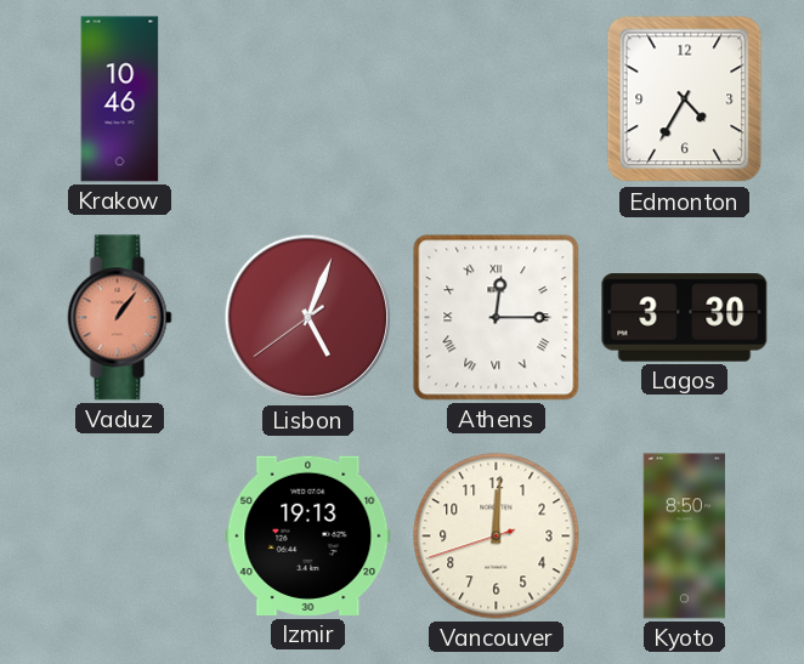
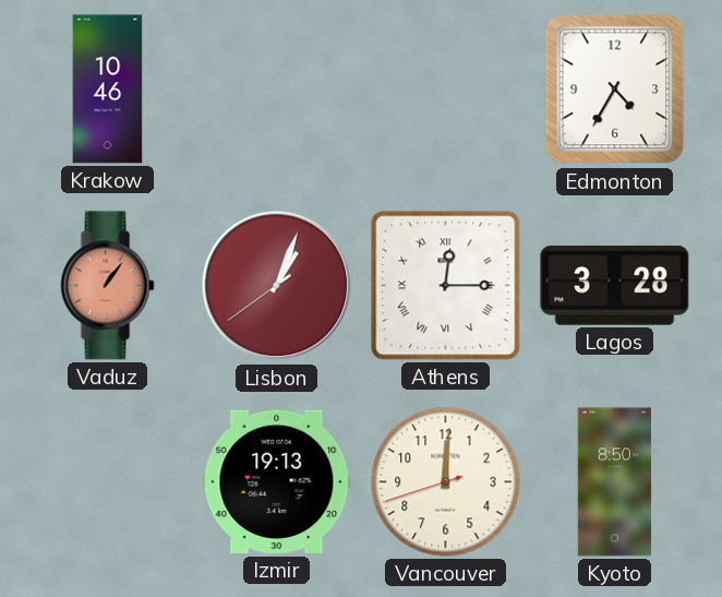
Lisbon: 5:03 -> 1:03 (277, 286)
Lagos: 3:30 -> 3:28 (615, 286)
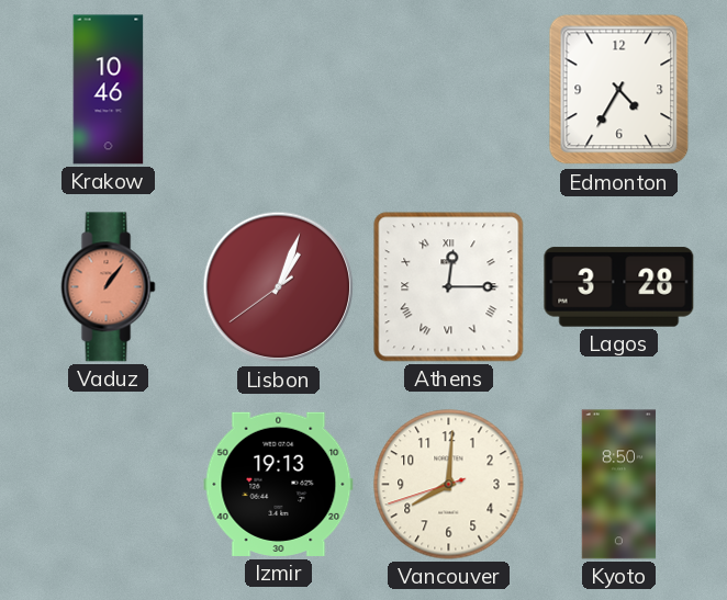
Vancouver: 12:00 -> 8:00 (449, 485)
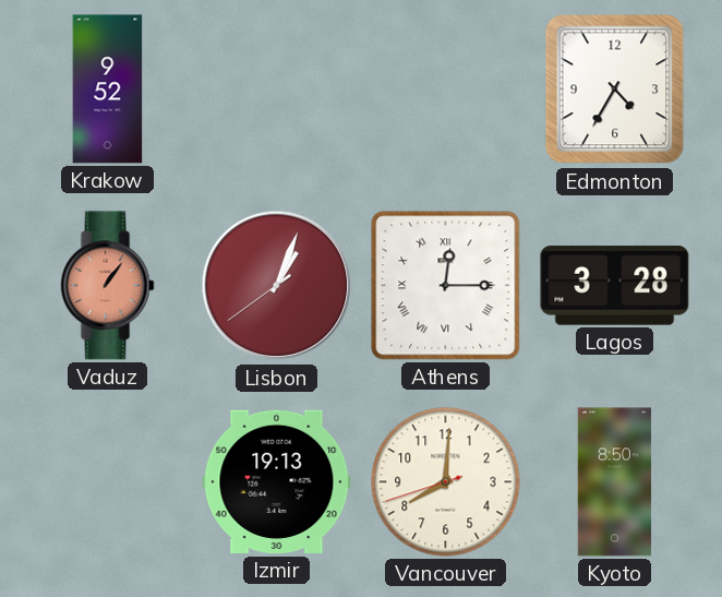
Krakow: 10:46 -> 9:52 (108, 89)
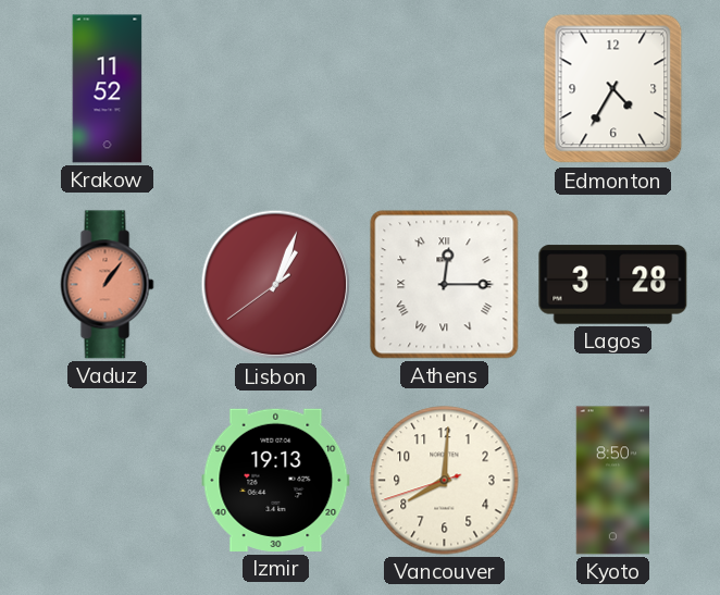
Krakow: 9:52 -> 11:52 (108, 89)
